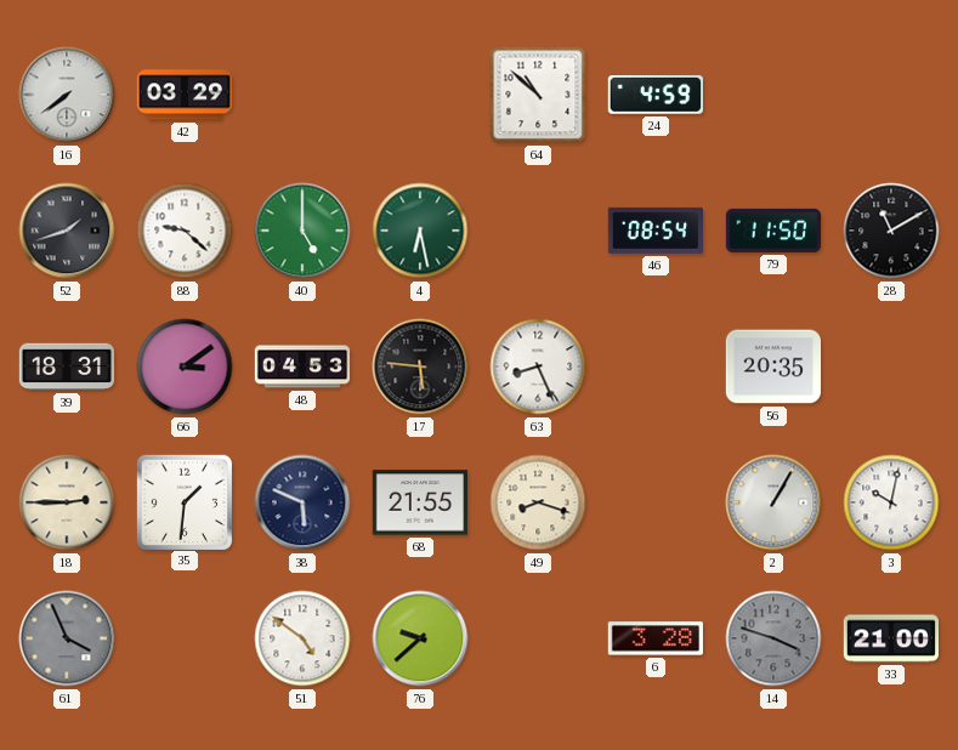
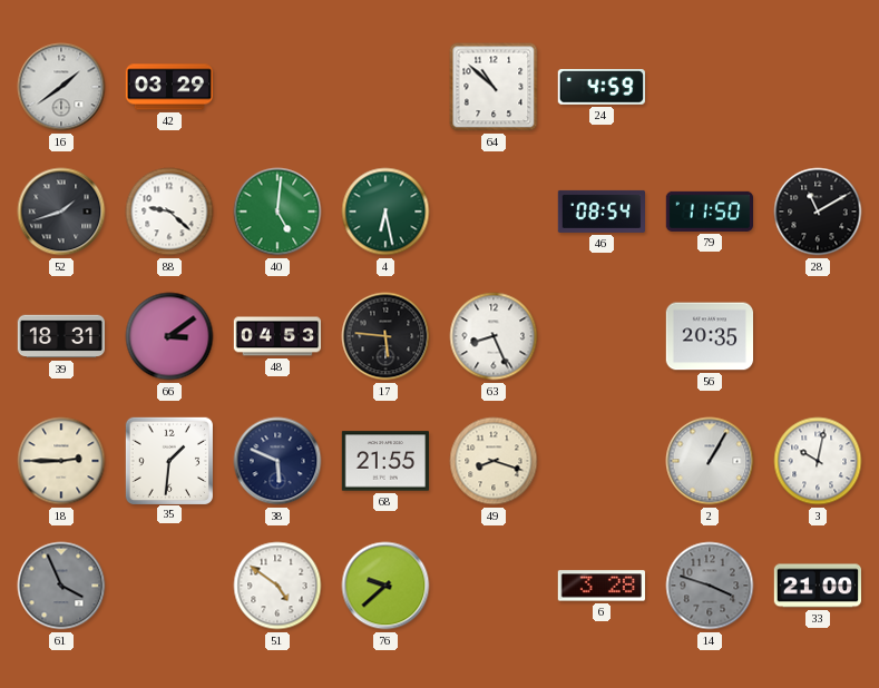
16: 7:39 -> 1:39 (61, 87)
40: 5:00 -> 5:01 (277, 212)
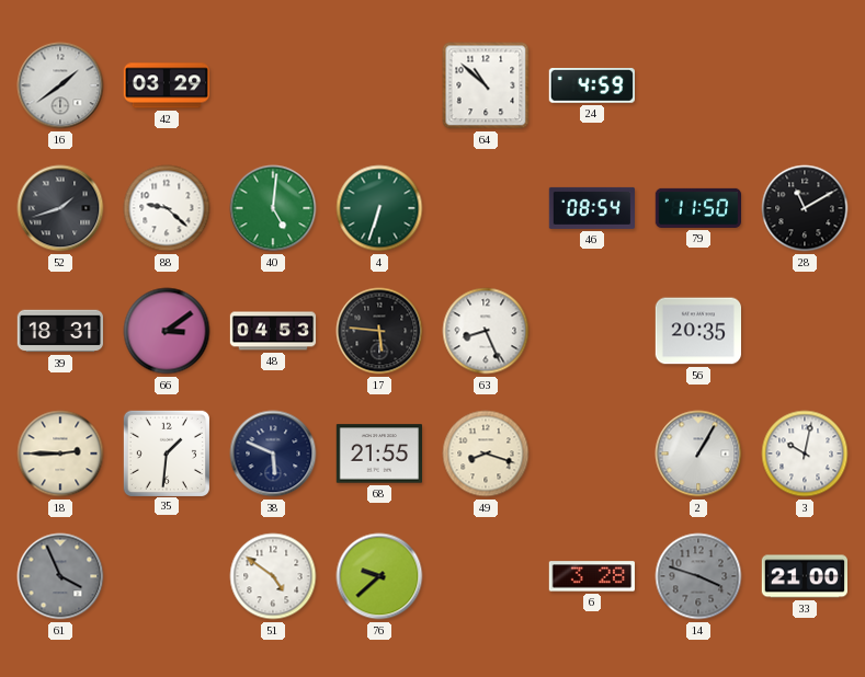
4: 6:28 -> 6:33 (379, 208)
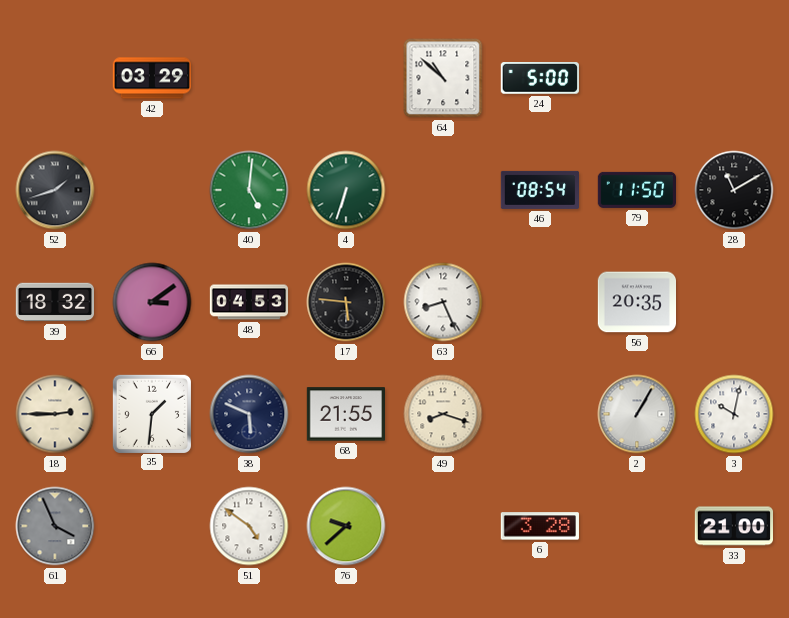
16: 1:39 -> none (60, 85)
24: 4:59 -> 5:00 (540, 79)
88: 9:22 -> none (167, 208)
39: 18:31 -> 18:32 (55, 302)
14: 3:48 -> none (698, 576)
